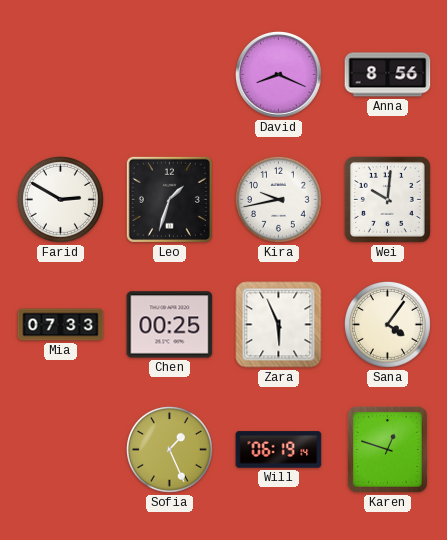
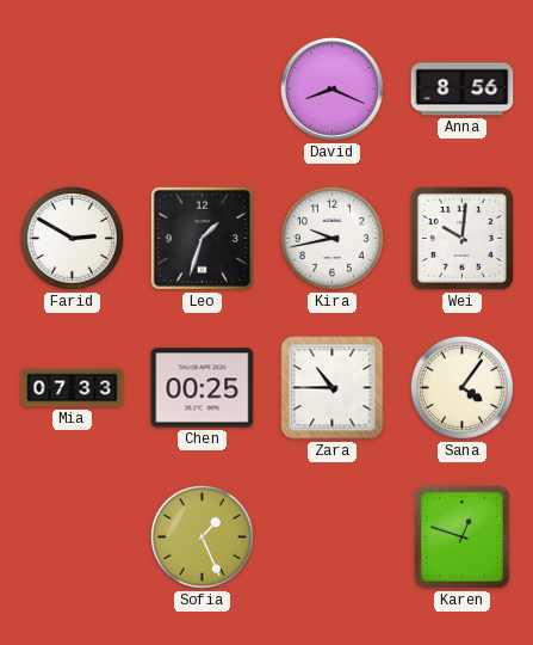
Zara: 5:56 -> 10:45 (333, 388)
Will: 06:19 -> none (279, 450)
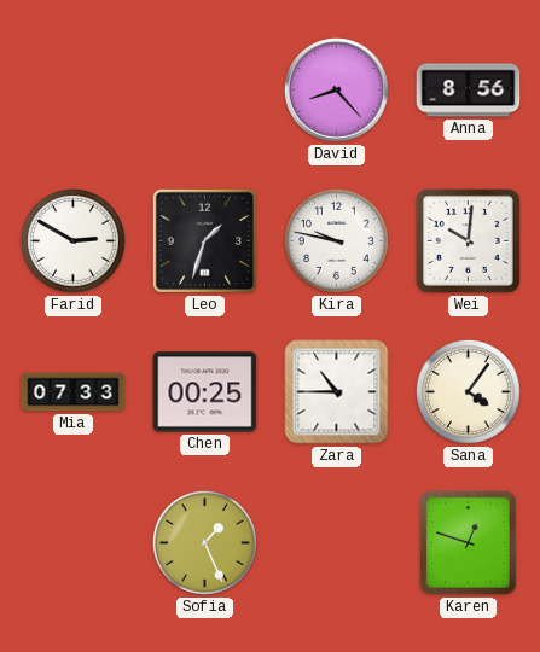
David: 8:19 -> 8:23 (337, 91)
Kira: 9:43 -> 9:47 (336, 240)
